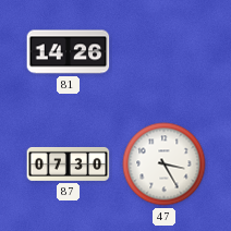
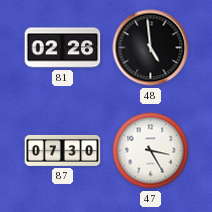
81: 14:26 -> 02:26 (63, 48)
48: none -> 4:59 (151, 48)
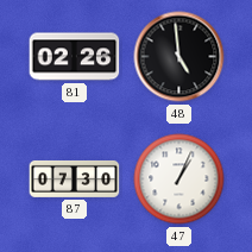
47: 3:25 -> 1:04 (179, 179)
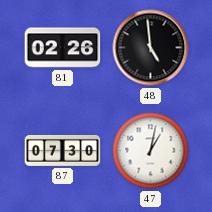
47: 1:04 -> 1:02 (151, 151)
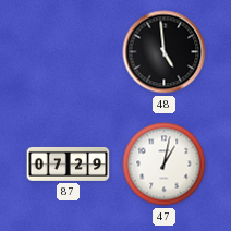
81: 02:26 -> none (63, 48)
87: 07:30 -> 07:29 (69, 163)
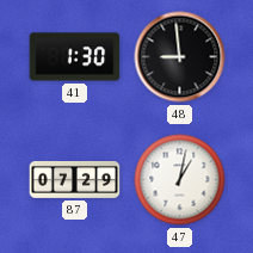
41: none -> 1:30 (75, 57)
48: 4:59 -> 8:59 (180, 57)
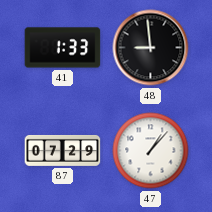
41: 1:30 -> 1:33 (63, 48)
47: 1:02 -> 1:07 (151, 151)
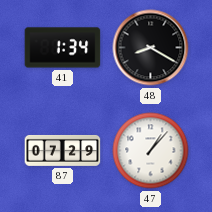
41: 1:33 -> 1:34 (63, 48)
48: 8:59 -> 8:20 (151, 48)
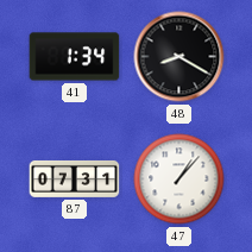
87: 07:29 -> 07:31 (75, 178)
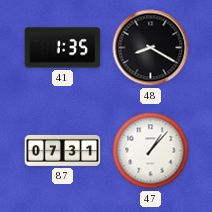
41: 1:34 -> 1:35 (63, 48)
